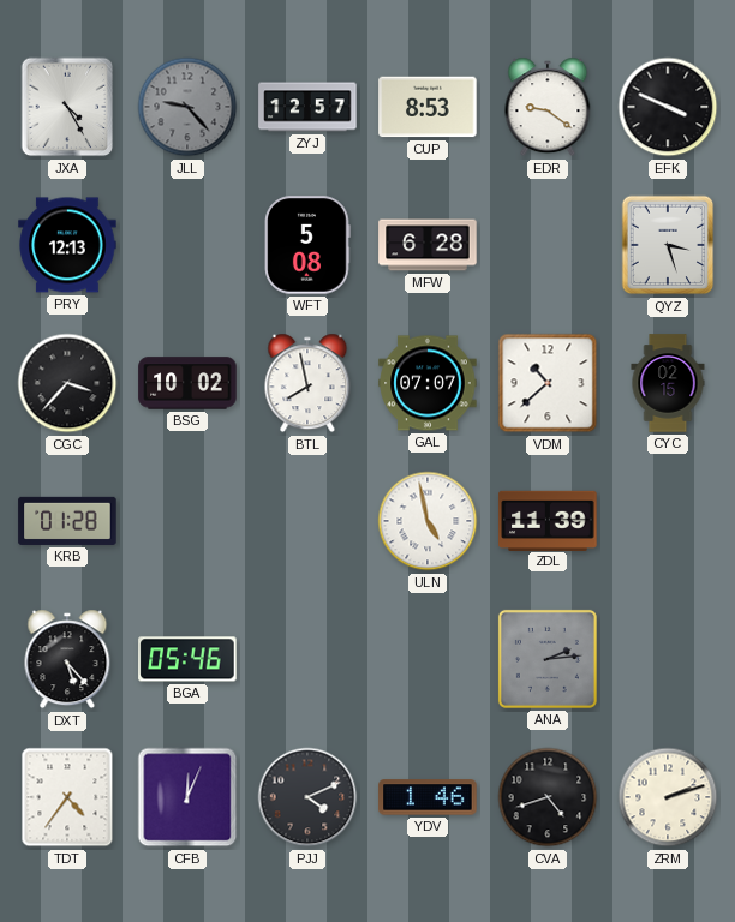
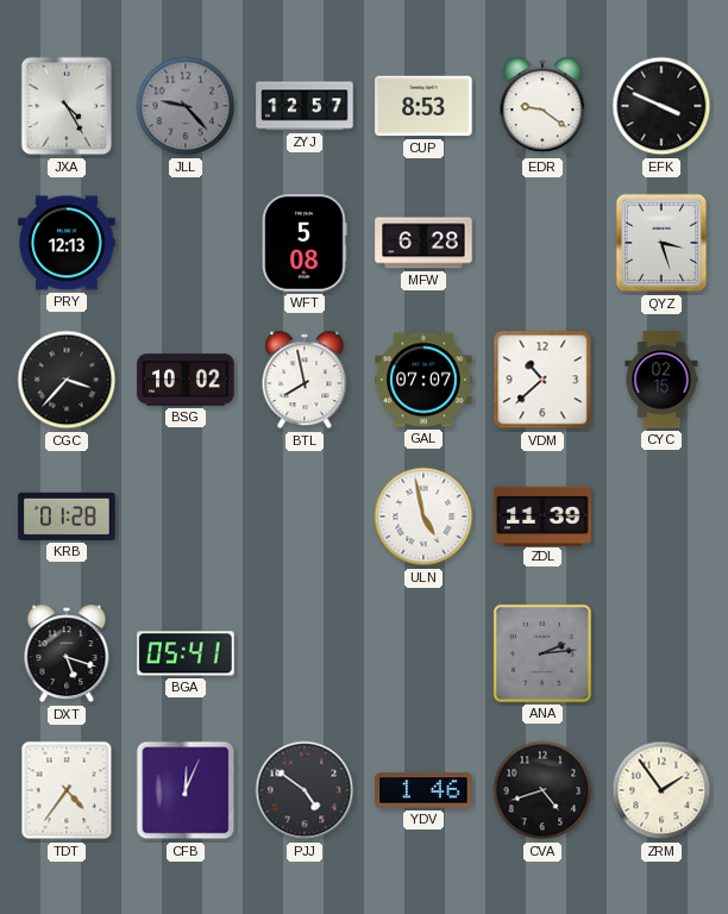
DXT: 5:23 -> 5:18 (67, 653)
BGA: 05:46 -> 05:41 (186, 653)
PJJ: 4:11 -> 4:51 (305, 790)
ZRM: 2:12 -> 1:54 (661, 790)
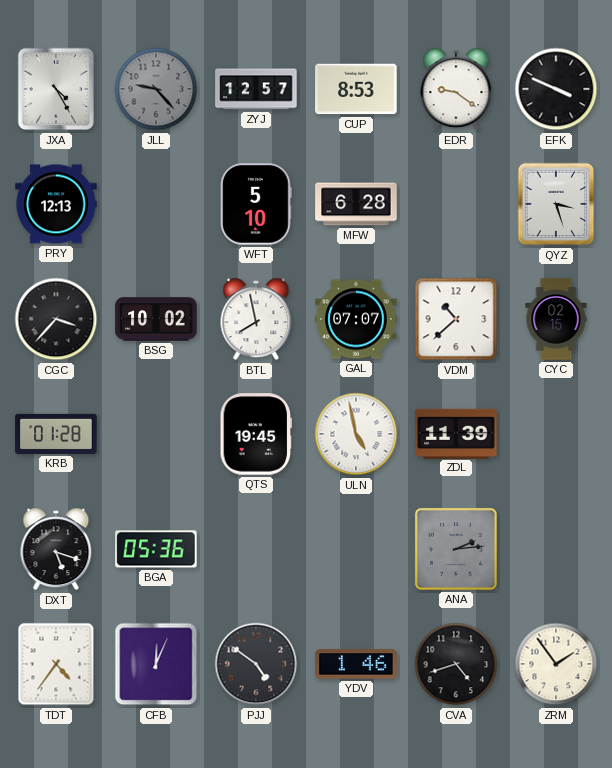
WFT: 5:08 -> 5:10 (256, 204)
QTS: none -> 19:45 (256, 434)
BGA: 05:41 -> 05:36 (156, 549)
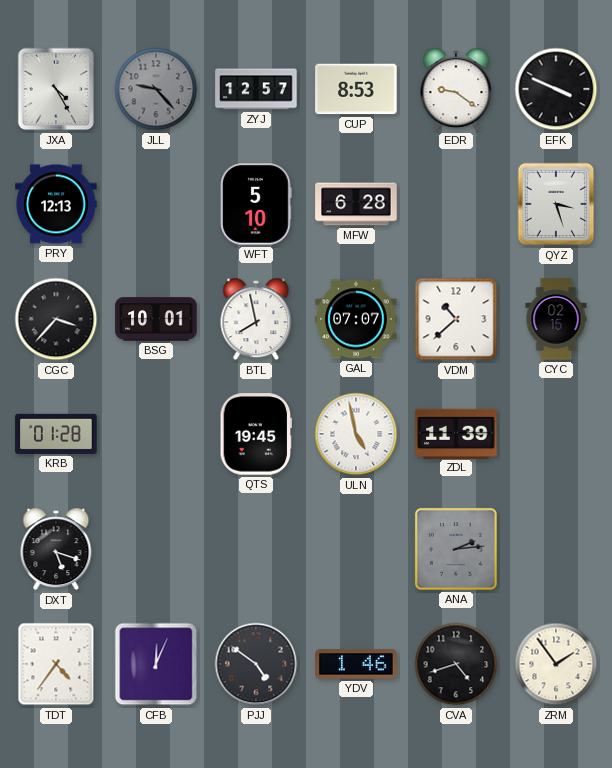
BSG: 10:02 -> 10:01 (156, 319)
BGA: 05:36 -> none (156, 549)
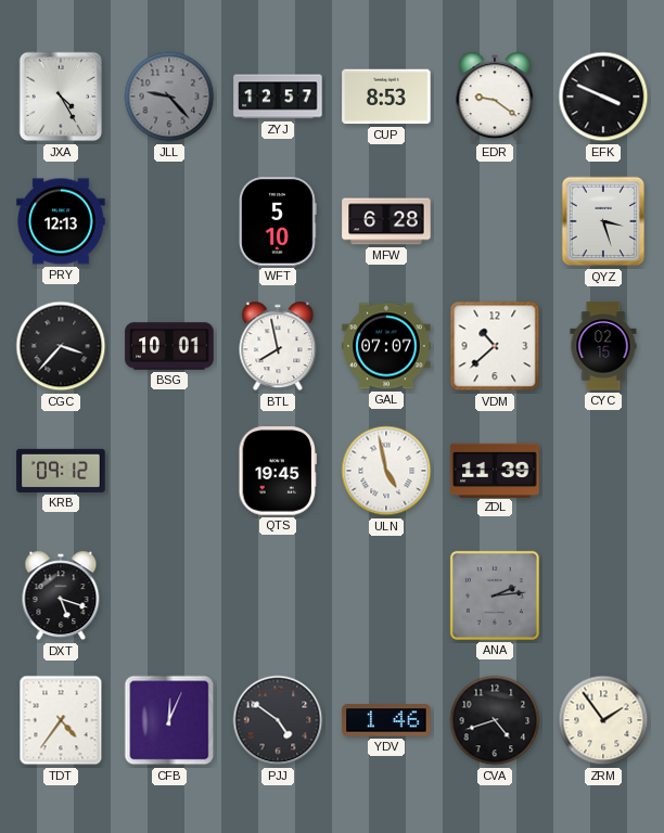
KRB: 01:28 -> 09:12 (61, 471)
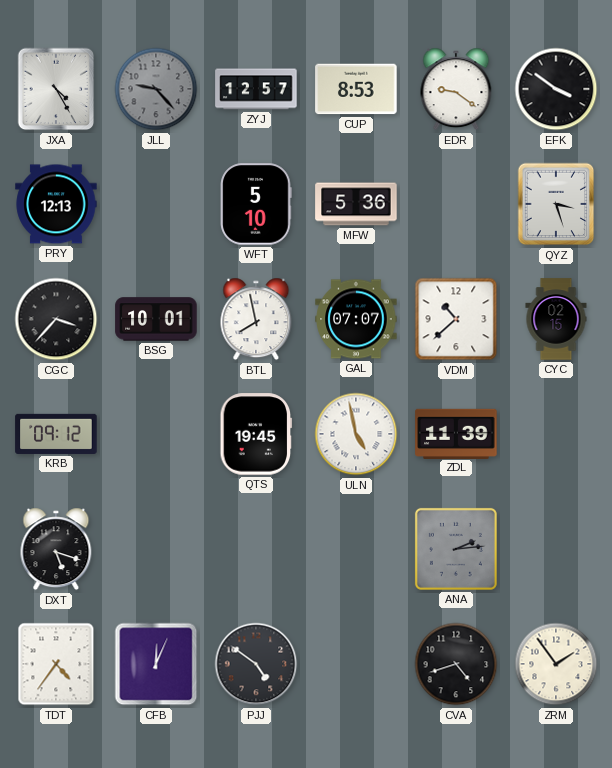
EFK: 3:49 -> 3:51 (556, 89)
MFW: 6:28 -> 5:36 (356, 204)
YDV: 1:46 -> none (386, 720)
